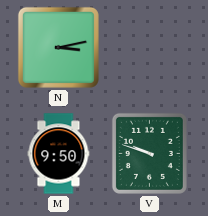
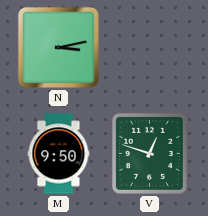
V: 9:48 -> 12:48 (149, 153)
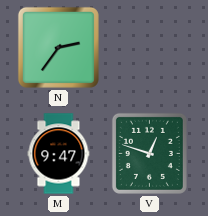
N: 3:13 -> 2:36 (58, 47)
M: 9:50 -> 9:47 (59, 154)
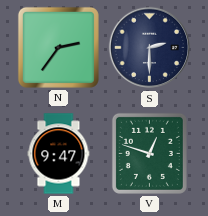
S: none -> 2:30 (150, 48)
